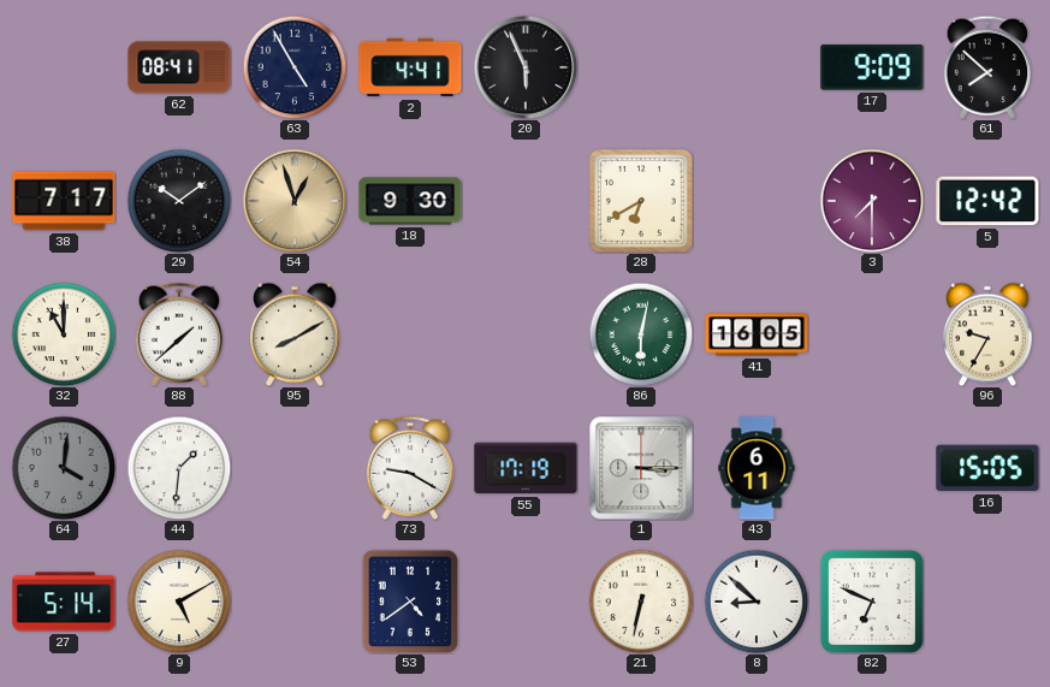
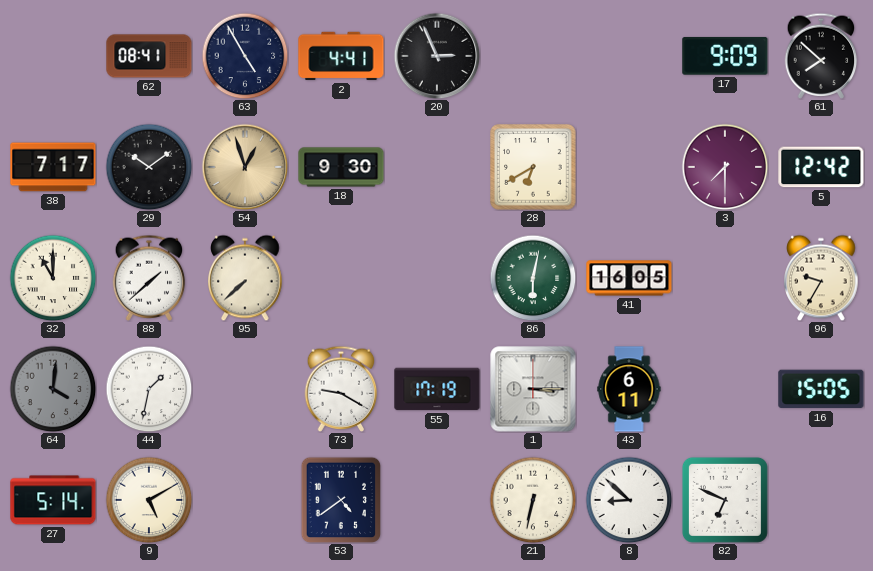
20: 5:56 -> 2:56 (437, 56)
95: 8:10 -> 7:38 (245, 278)
44: 1:31 -> 1:32 (149, 389)
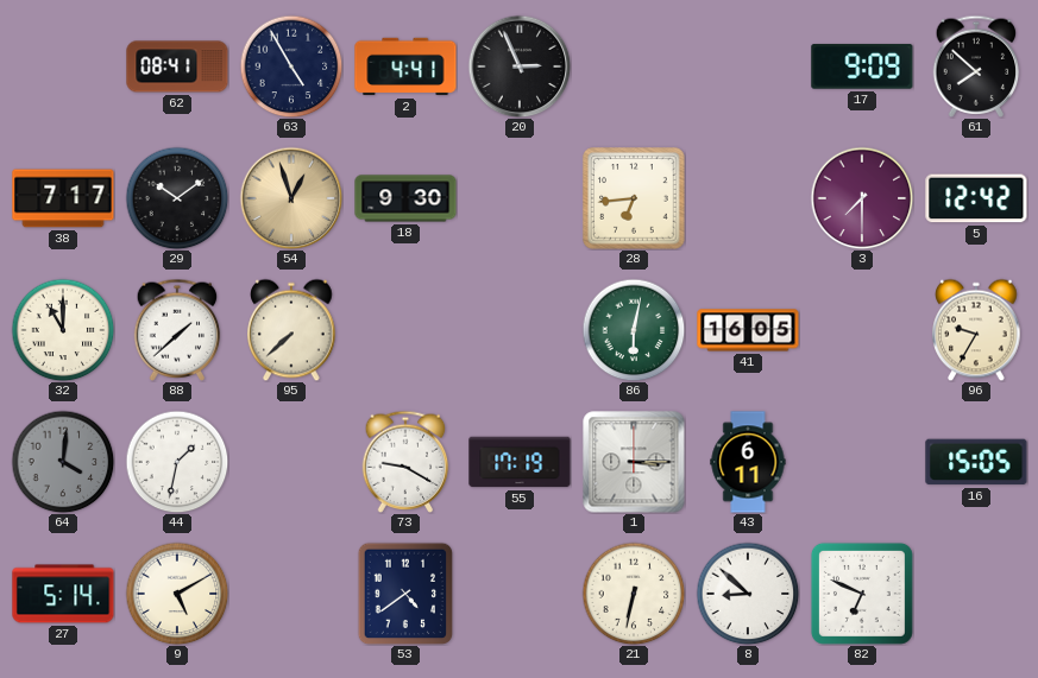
28: 6:40 -> 6:44 (634, 198)
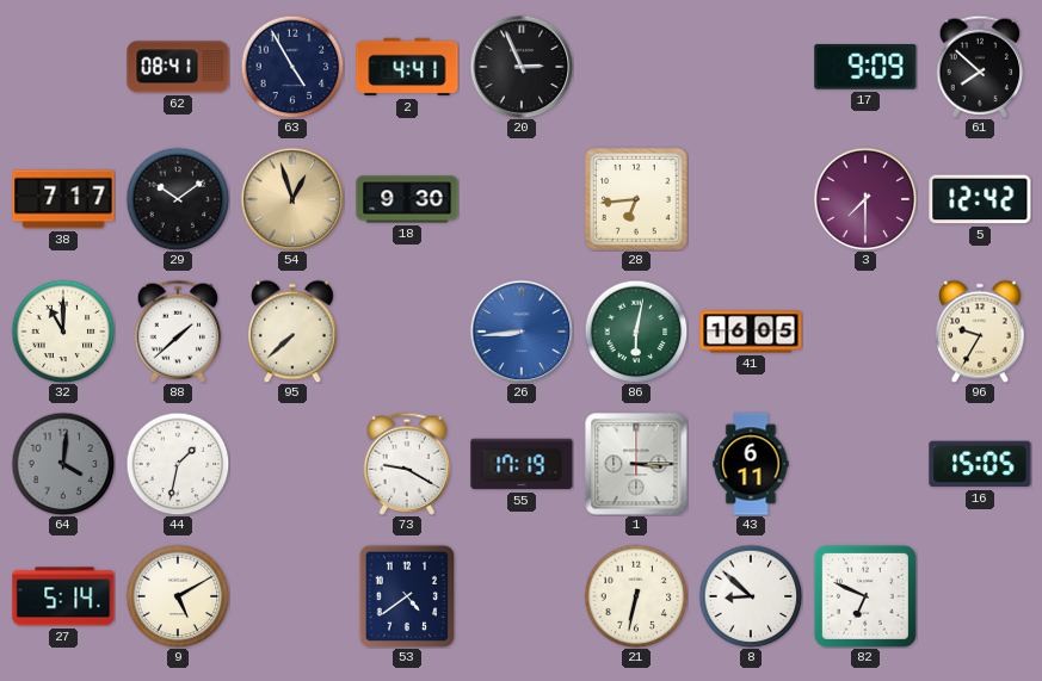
26: none -> 8:44 (522, 332)
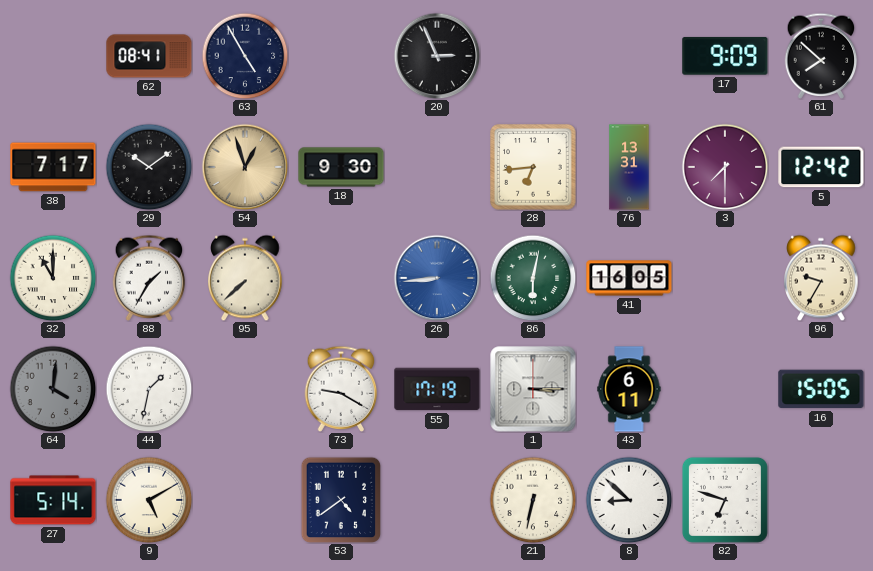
2: 4:41 -> none (407, 67)
76: none -> 13:31 (629, 167)
88: 1:38 -> 1:35 (149, 278)
82: 6:49 -> 6:48 (725, 500)
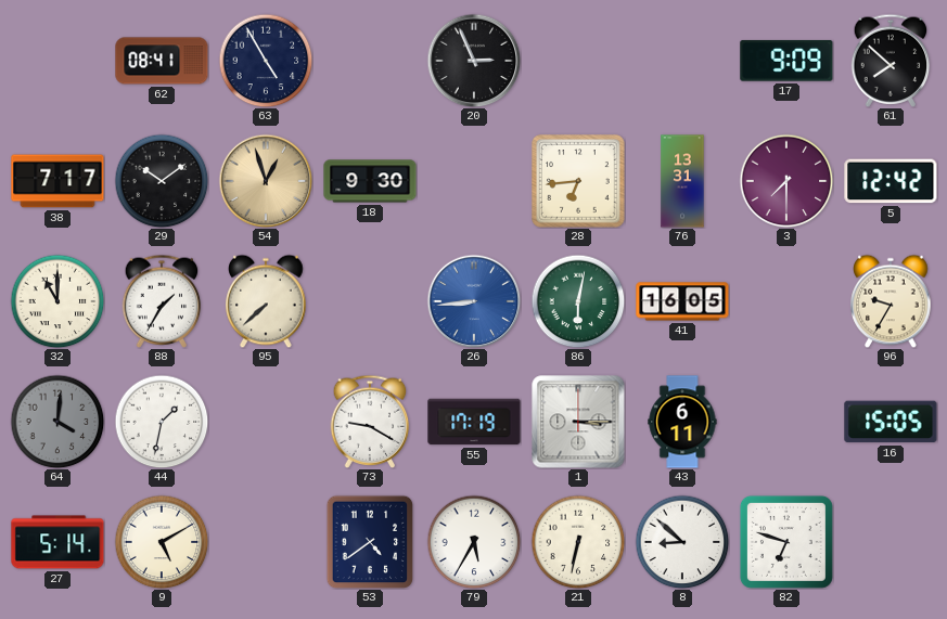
79: none -> 5:35 (474, 542)
